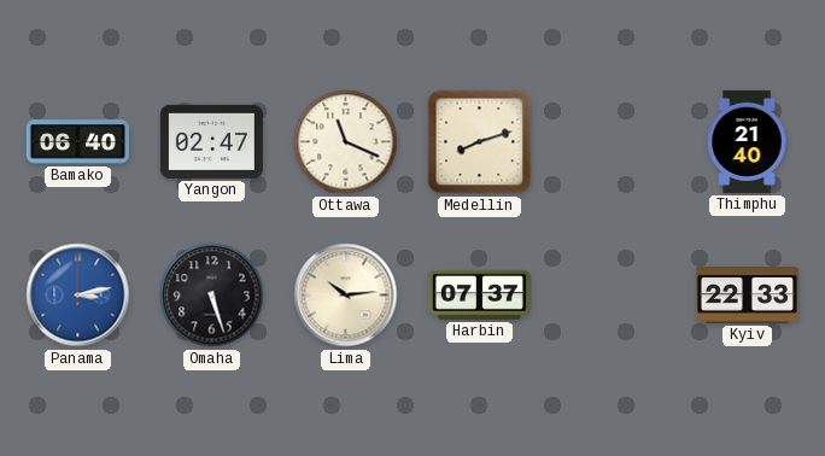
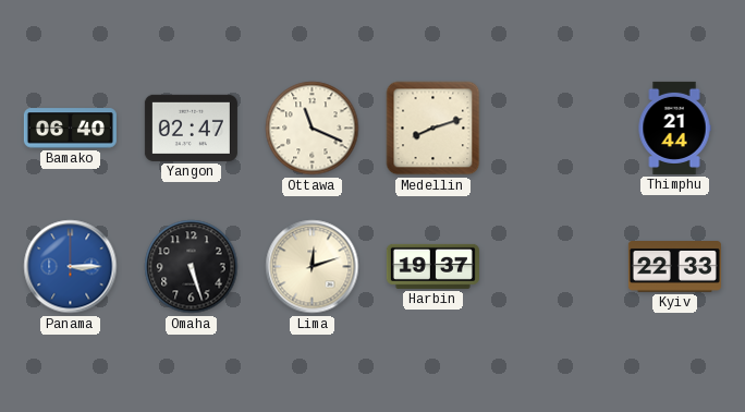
Thimphu: 21:40 -> 21:44 (674, 128)
Panama: 3:13 -> 3:15 (71, 267)
Lima: 10:14 -> 12:12 (313, 267)
Harbin: 07:37 -> 19:37 (432, 266)
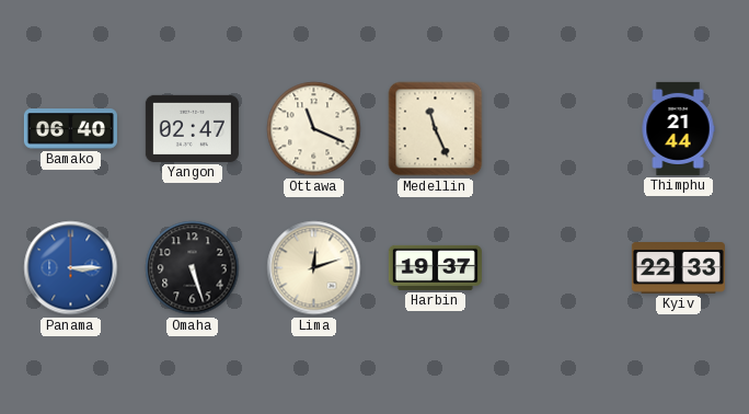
Medellin: 8:12 -> 11:26 (436, 129)
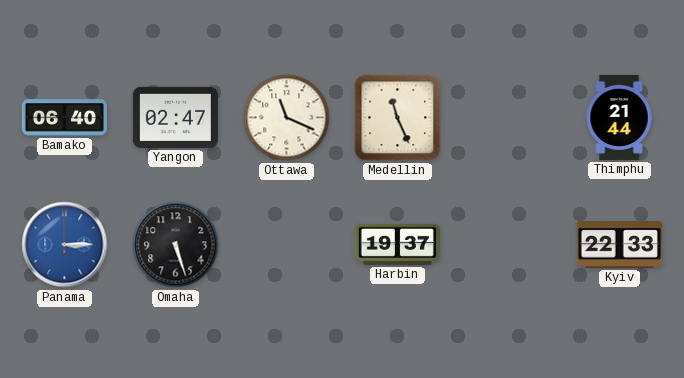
Lima: 12:12 -> none (314, 268)
